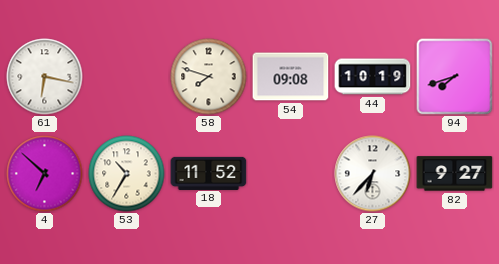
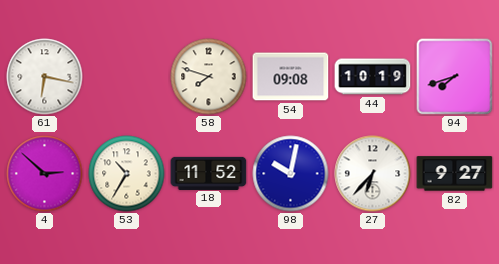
4: 6:52 -> 2:52 (45, 174)
98: none -> 10:02 (291, 174)
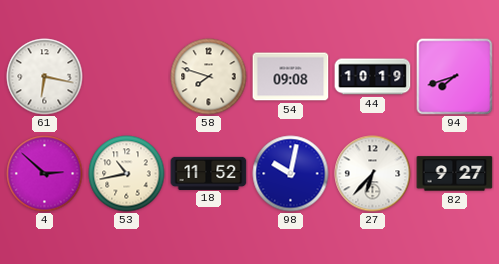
53: 10:35 -> 10:43 (127, 174)
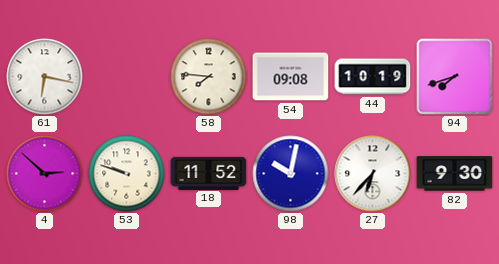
58: 7:48 -> 7:46 (209, 77)
53: 10:43 -> 9:48 (127, 174)
82: 9:27 -> 9:30 (455, 174)
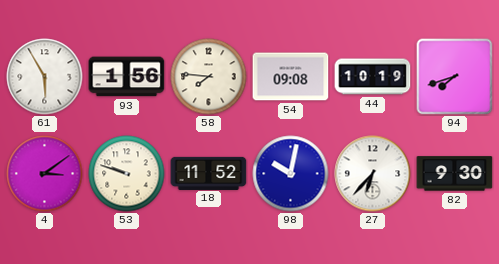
61: 6:17 -> 5:55 (45, 77)
93: none -> 1:56 (127, 77)
4: 2:52 -> 3:09 (45, 174)
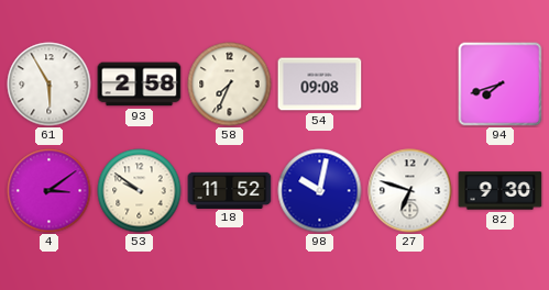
93: 1:56 -> 2:58 (140, 85)
58: 7:46 -> 7:34 (230, 85)
44: 10:19 -> none (373, 77)
53: 9:48 -> 9:51 (140, 191)
27: 6:37 -> 6:48 (410, 191)
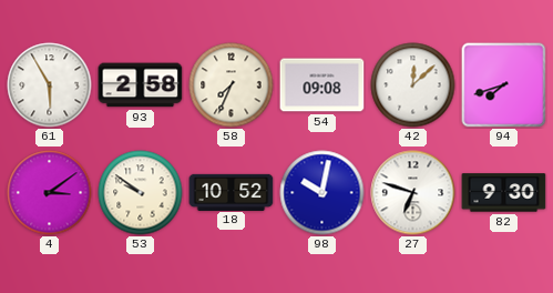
42: none -> 12:08 (413, 85)
18: 11:52 -> 10:52 (232, 192)
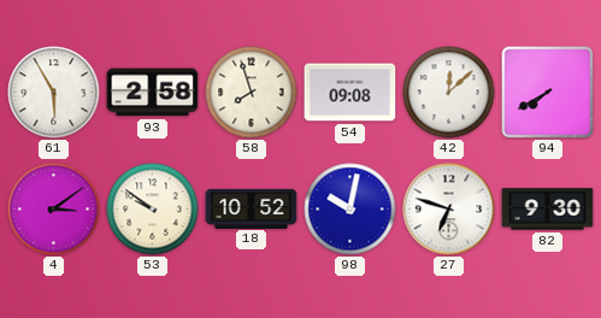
58: 7:34 -> 7:57 (252, 93)
94: 7:42 -> 7:40 (548, 93)
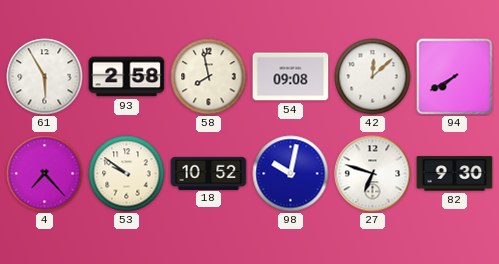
58: 7:57 -> 7:58 (209, 77)
4: 3:09 -> 7:23 (45, 174)
